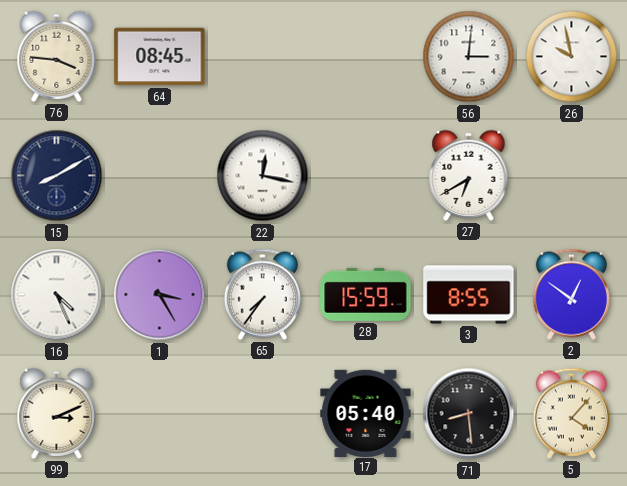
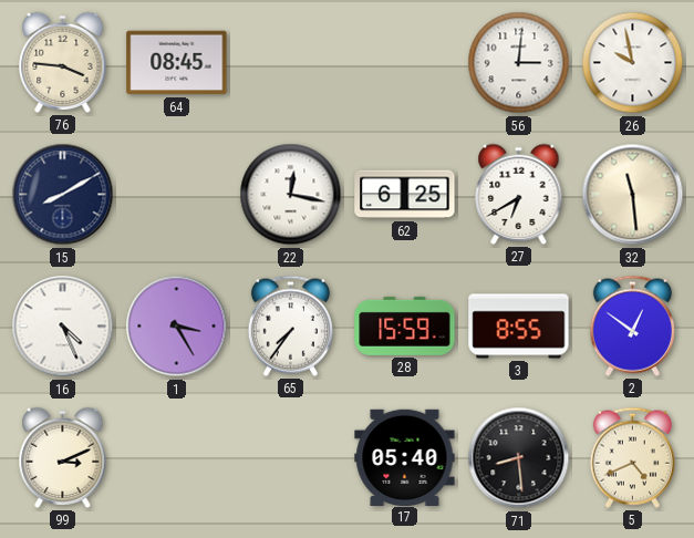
62: none -> 6:25 (405, 195)
32: none -> 11:29 (633, 195)
5: 4:07 -> 4:41 (632, 457)
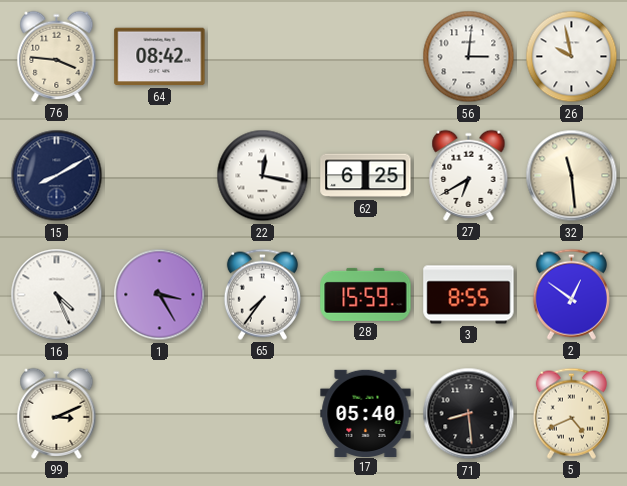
64: 08:45 -> 08:42 (160, 57)
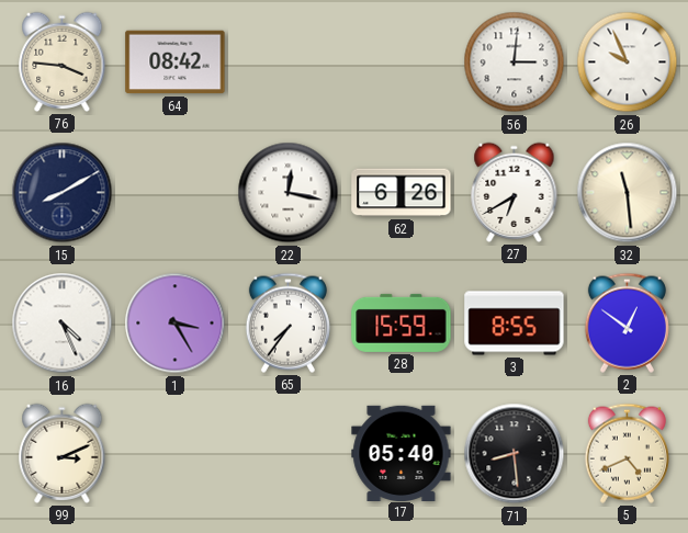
26: 9:58 -> 9:56 (628, 63)
62: 6:25 -> 6:26 (402, 193)
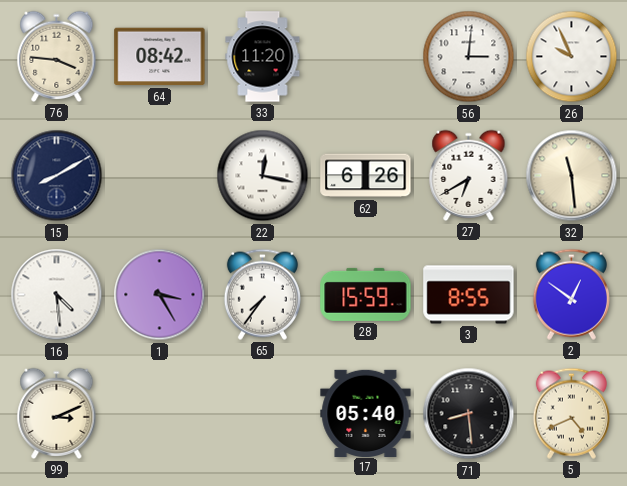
33: none -> 11:20 (263, 57)
16: 4:26 -> 4:29 (57, 295)
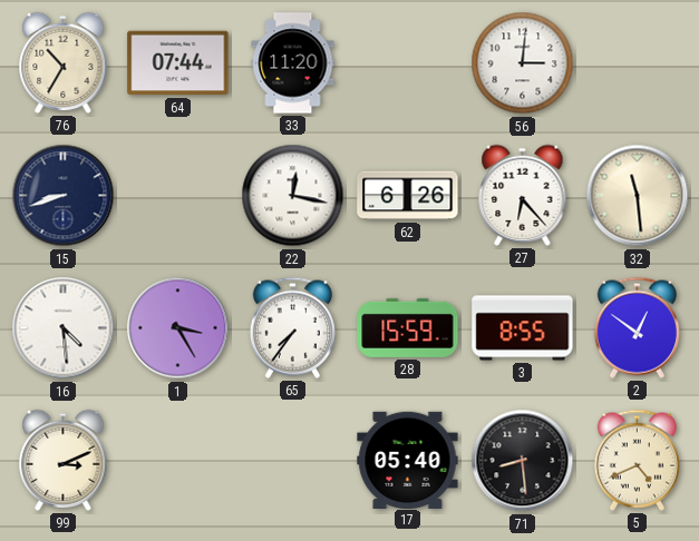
76: 3:46 -> 10:35 (64, 62)
64: 08:42 -> 07:44 (178, 63)
26: 9:56 -> none (572, 57)
15: 8:10 -> 8:42 (64, 196)
27: 6:40 -> 6:23 (523, 195)
